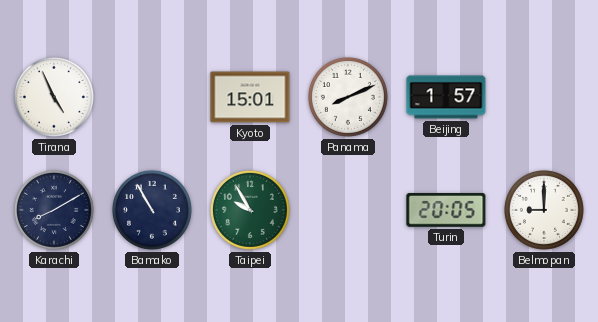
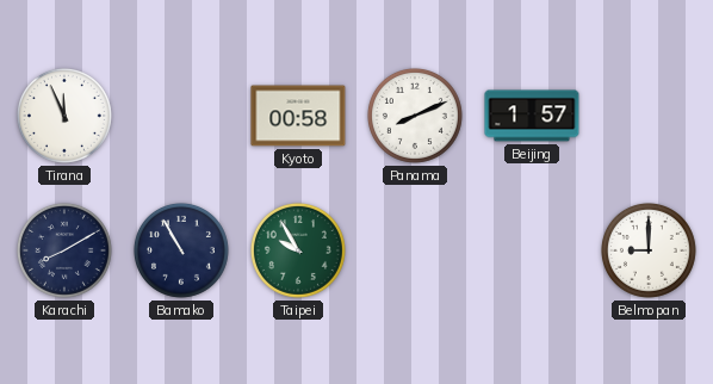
Tirana: 4:56 -> 11:56 (64, 116)
Kyoto: 15:01 -> 00:58 (298, 116)
Turin: 20:05 -> none (446, 211)
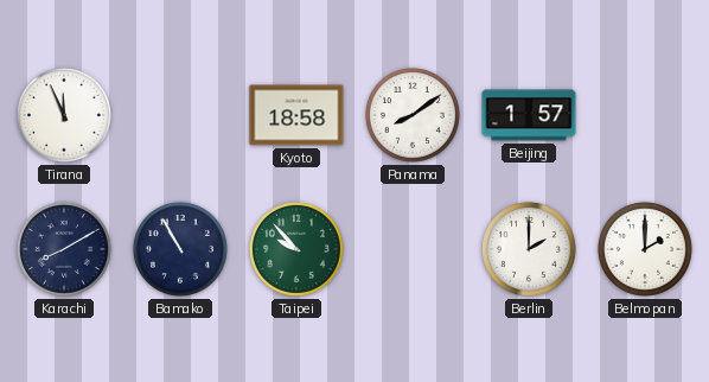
Kyoto: 00:58 -> 18:58 (296, 115)
Panama: 8:11 -> 8:09 (413, 115)
Taipei: 9:55 -> 9:53 (296, 249)
Berlin: none -> 2:00 (529, 249)
Belmopan: 9:00 -> 2:00 (645, 249)
